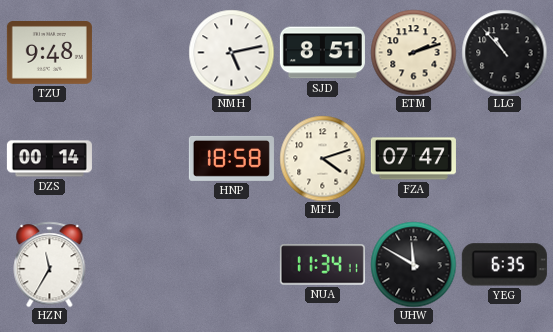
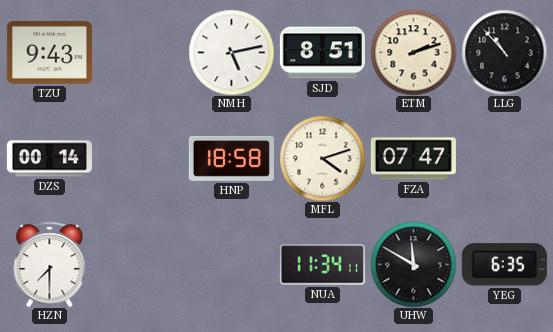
TZU: 9:48 -> 9:43 (49, 53)
HZN: 11:35 -> 7:30 (50, 264)
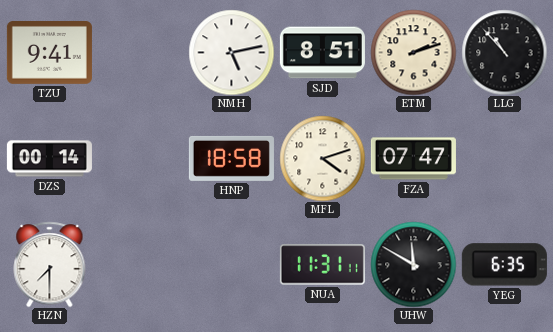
TZU: 9:43 -> 9:41 (49, 53)
NUA: 11:34 -> 11:31 (322, 265)
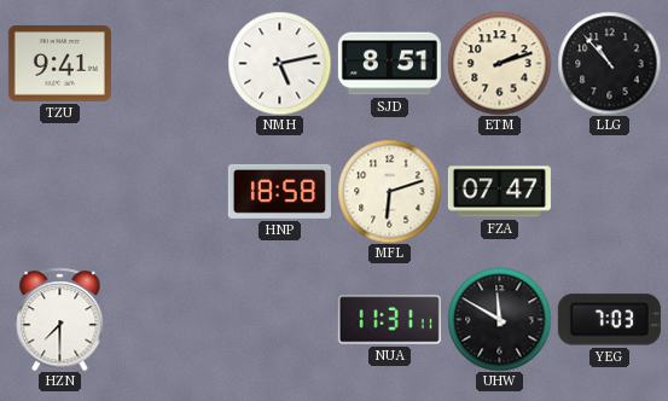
DZS: 00:14 -> none (49, 159)
MFL: 4:12 -> 6:12 (389, 191)
YEG: 6:35 -> 7:03 (609, 320)
